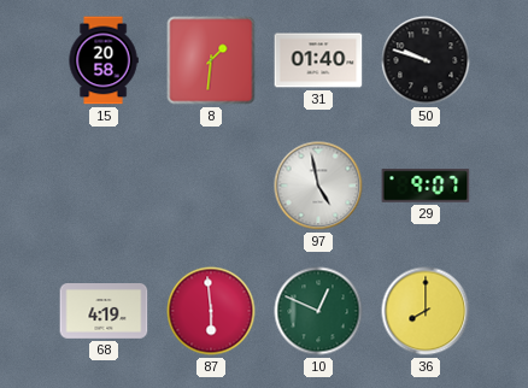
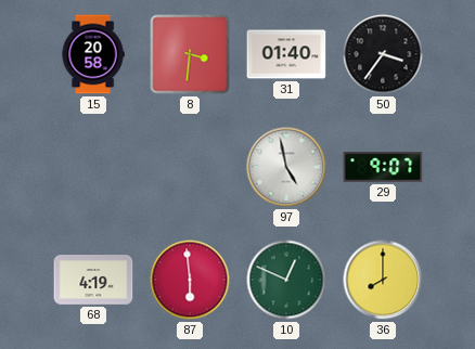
8: 1:31 -> 3:31 (190, 54)
50: 9:48 -> 3:36 (383, 54)
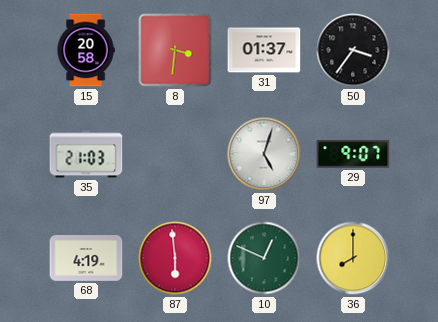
31: 01:40 -> 01:37 (264, 50)
35: none -> 21:03 (86, 154)
97: 4:58 -> 5:03 (264, 154)
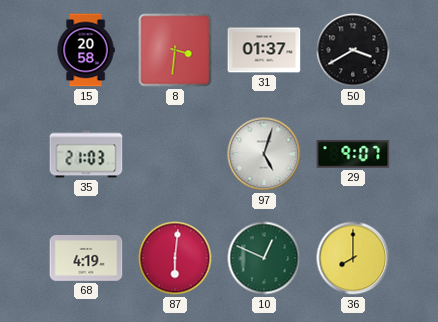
50: 3:36 -> 3:40 (353, 50)
87: 5:59 -> 6:01 (175, 258)
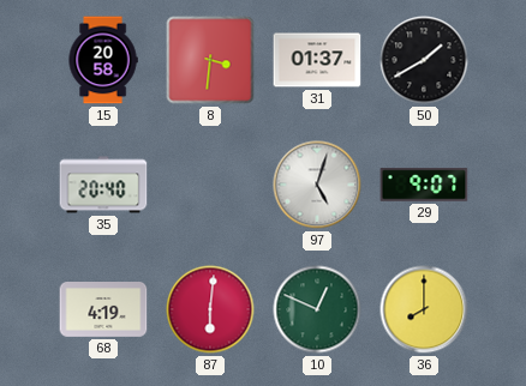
50: 3:40 -> 1:40 (424, 60)
35: 21:03 -> 20:40 (103, 185)
